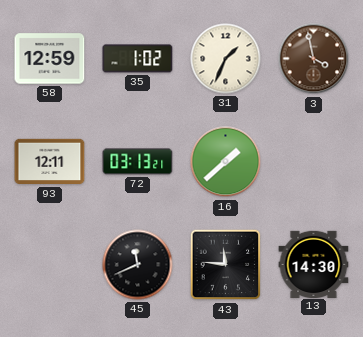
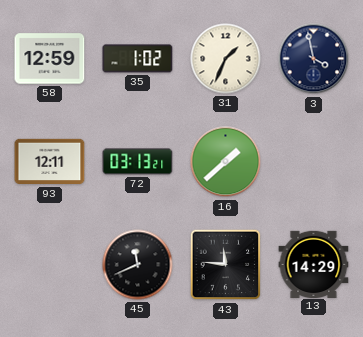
3 dial: brown -> navy (314, 59)
13: 14:30 -> 14:29 (314, 264)
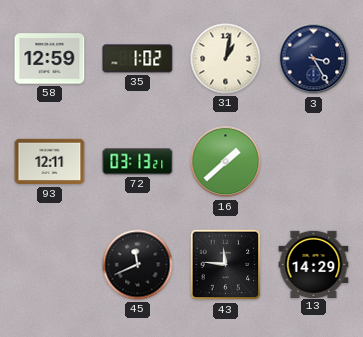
31: 1:34 -> 1:02 (226, 59)
3: 3:58 -> 3:25 (314, 59)
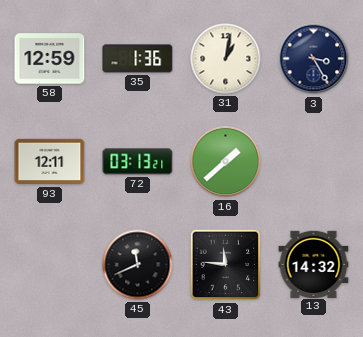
35: 1:02 -> 1:36 (138, 59)
13: 14:29 -> 14:32 (314, 264)
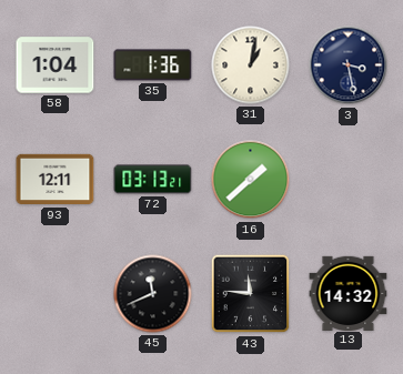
58: 12:59 -> 1:04 (56, 65)
3: 3:25 -> 3:28 (349, 65)
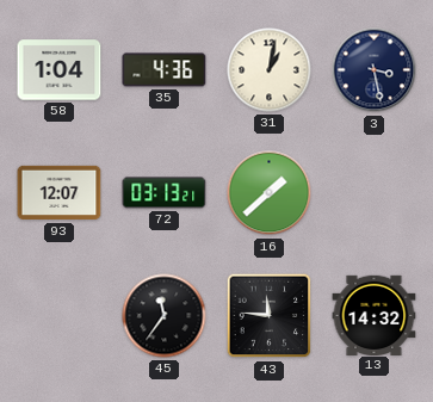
35: 1:36 -> 4:36 (165, 70)
93: 12:11 -> 12:07 (60, 193)
45: 11:41 -> 11:36 (165, 316)
